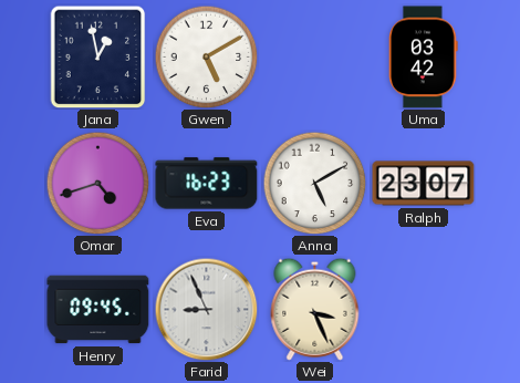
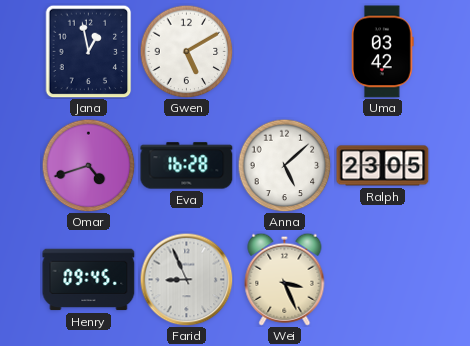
Eva: 16:23 -> 16:28 (187, 166)
Anna: 5:10 -> 5:08 (284, 165)
Ralph: 23:07 -> 23:05 (383, 166)
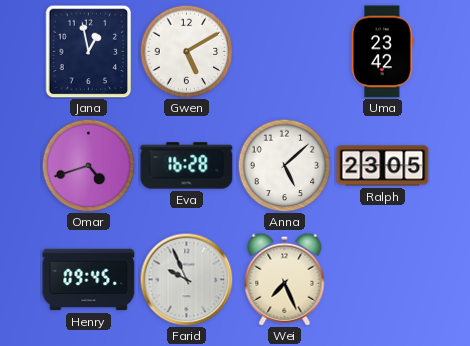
Uma: 03:42 -> 23:42 (383, 52)
Farid: 8:56 -> 9:56 (186, 279)
Wei: 3:26 -> 7:26 (285, 279)
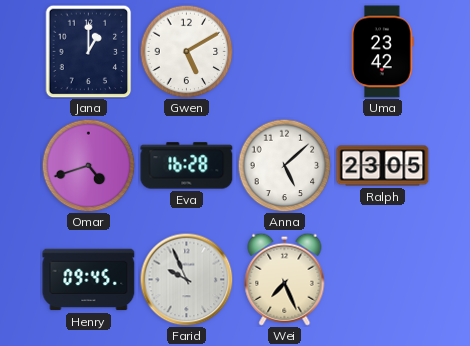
Jana: 12:58 -> 1:00 (89, 51)
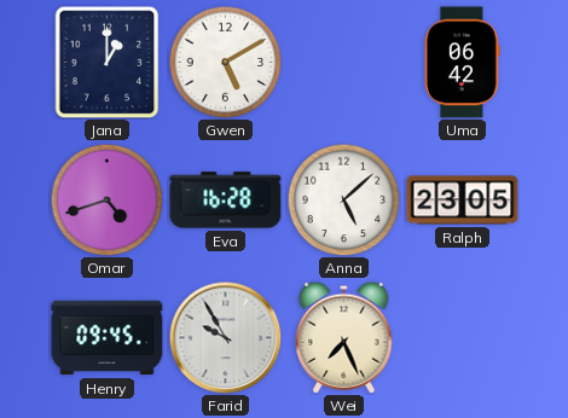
Uma: 23:42 -> 06:42 (463, 63)
Farid: 9:56 -> 9:55 (225, 337)
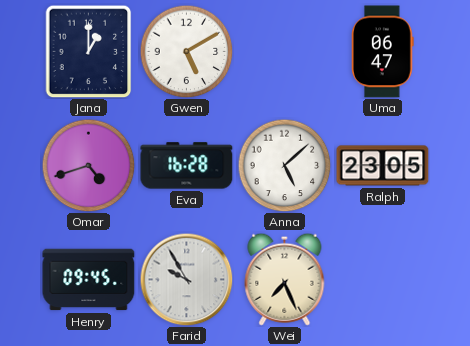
Uma: 06:42 -> 06:47 (383, 52)
